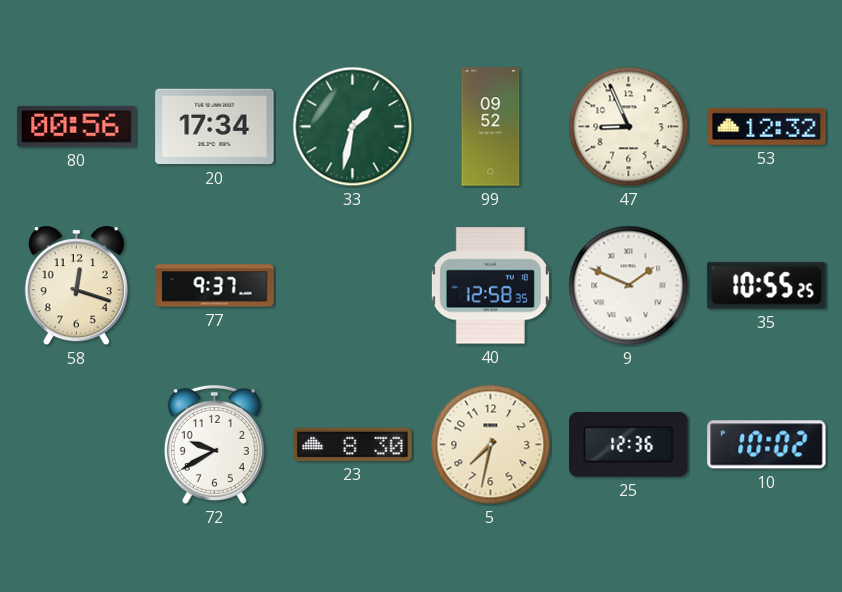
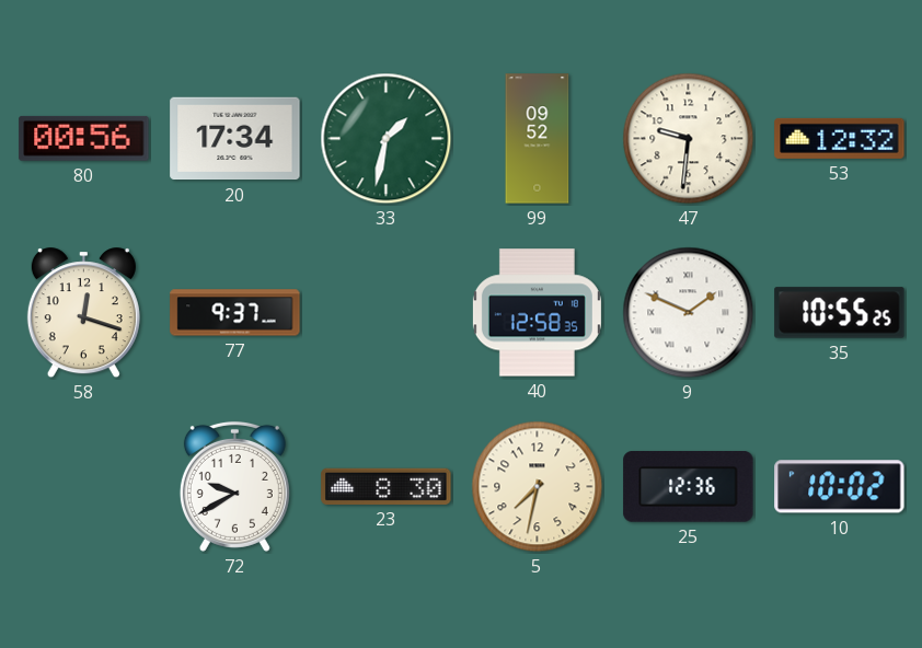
47: 8:56 -> 9:31 (689, 139)
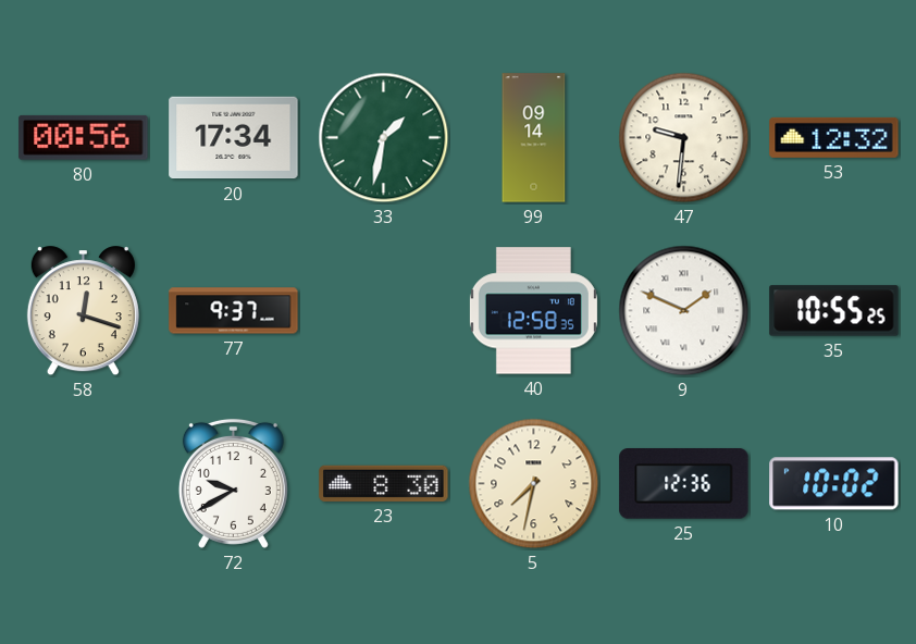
99: 09:52 -> 09:14 (534, 138)
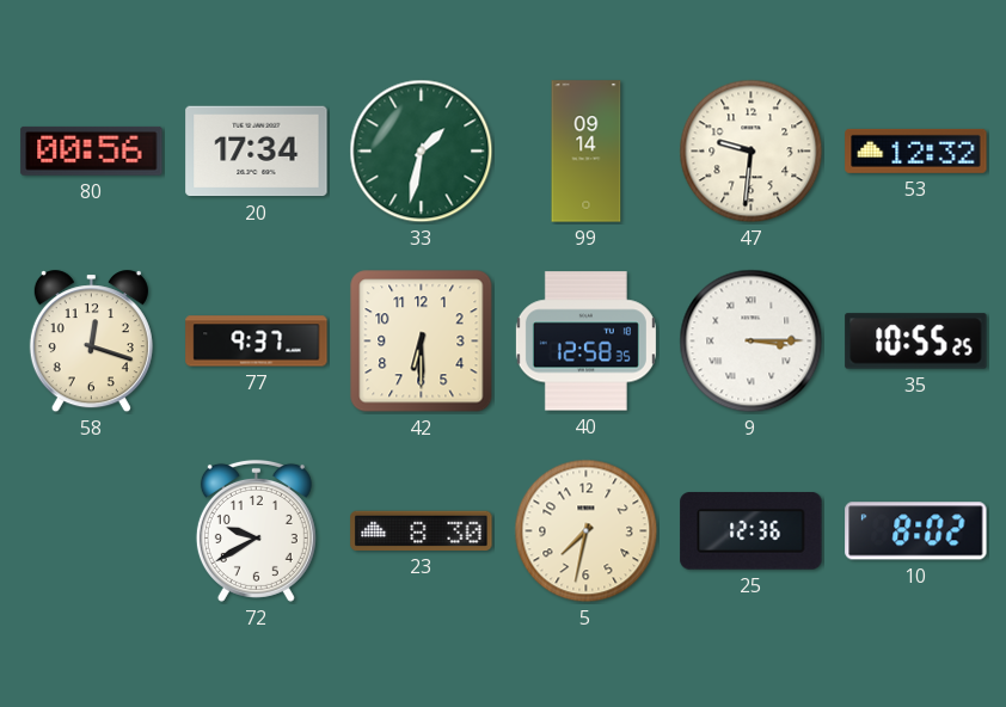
42: none -> 6:30 (422, 342)
9: 1:49 -> 3:15 (752, 342)
10: 10:02 -> 8:02 (916, 531)
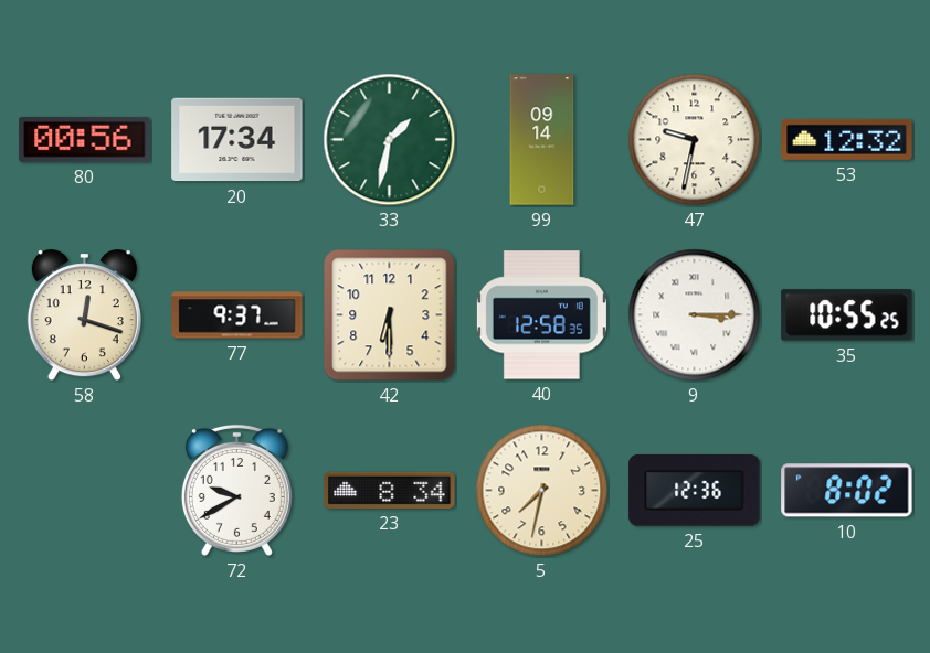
47: 9:31 -> 9:32 (695, 140)
23: 8:30 -> 8:34 (390, 490)
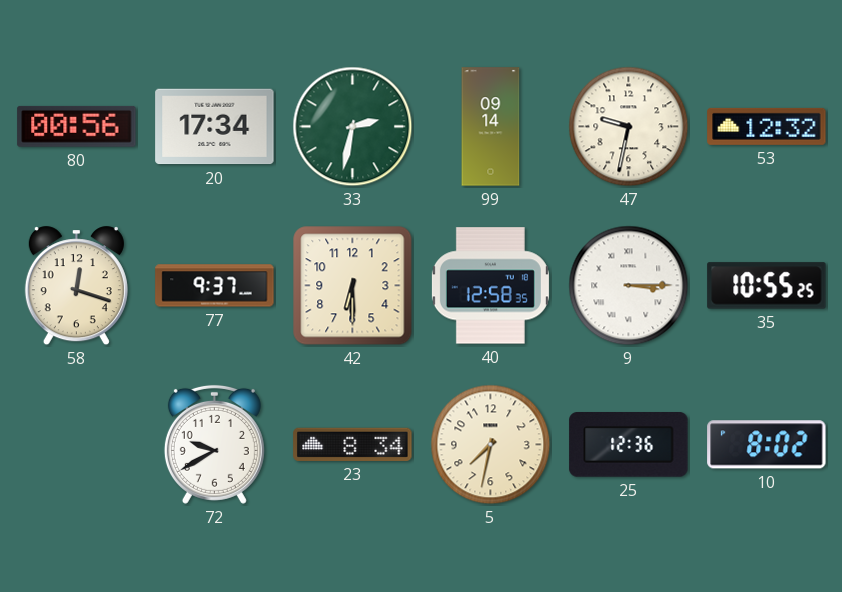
33: 1:32 -> 2:32 (353, 127)
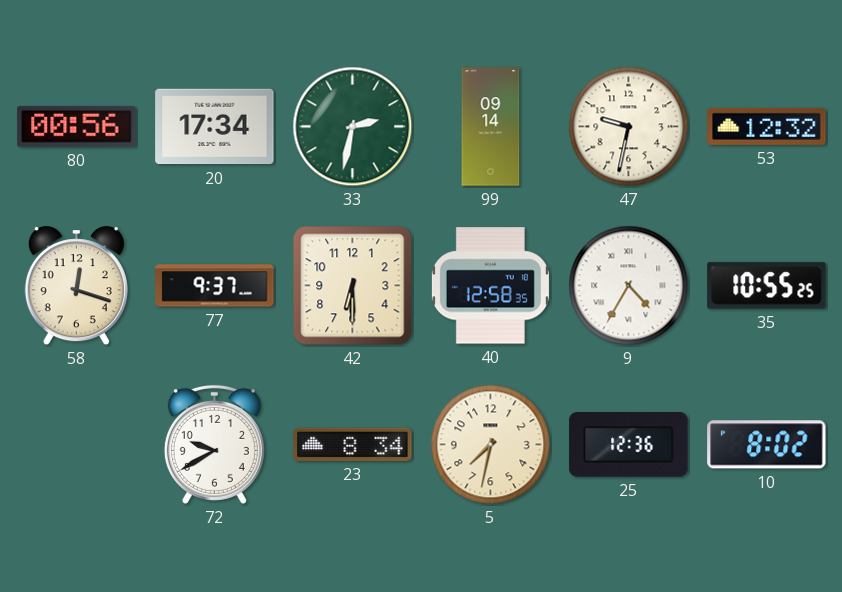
9: 3:15 -> 4:35 (629, 286)
